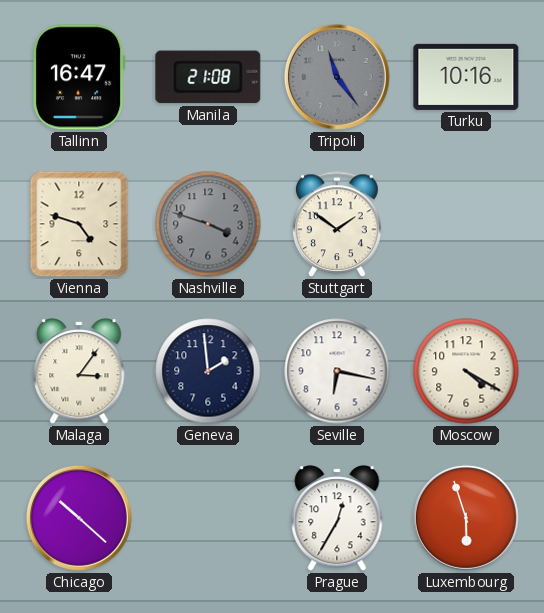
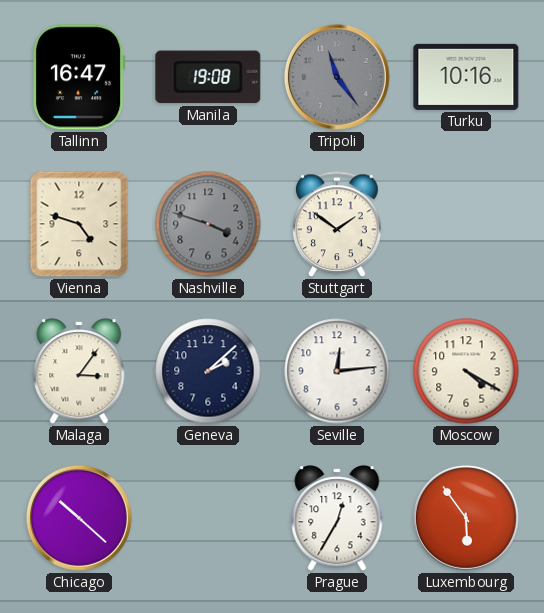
Manila: 21:08 -> 19:08 (208, 77)
Geneva: 1:59 -> 2:08 (208, 371)
Seville: 6:17 -> 12:14 (337, 371)
Luxembourg: 5:57 -> 5:54 (466, 518)
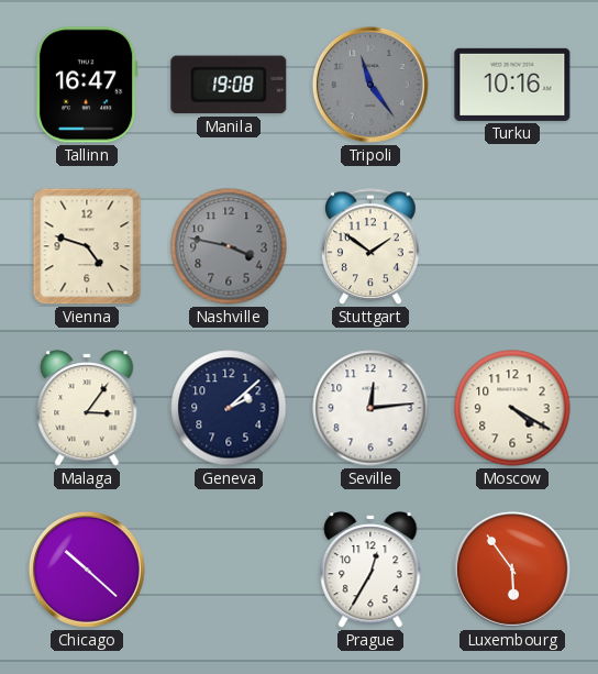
Nashville: 3:48 -> 3:47 (229, 246)
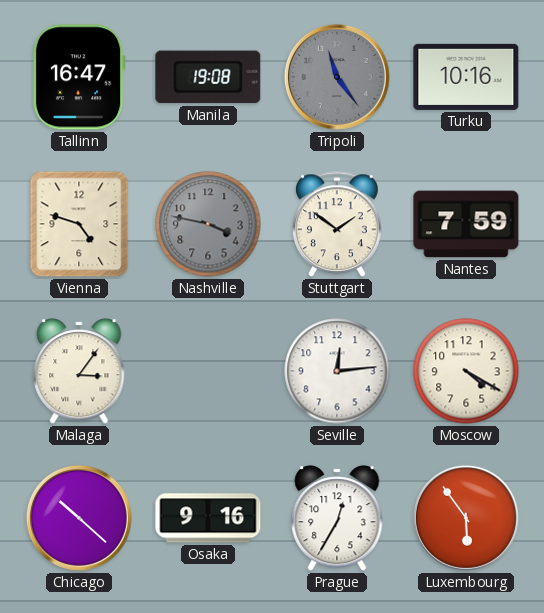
Nantes: none -> 7:59 (466, 224)
Geneva: 2:08 -> none (229, 408)
Osaka: none -> 9:16 (208, 518)
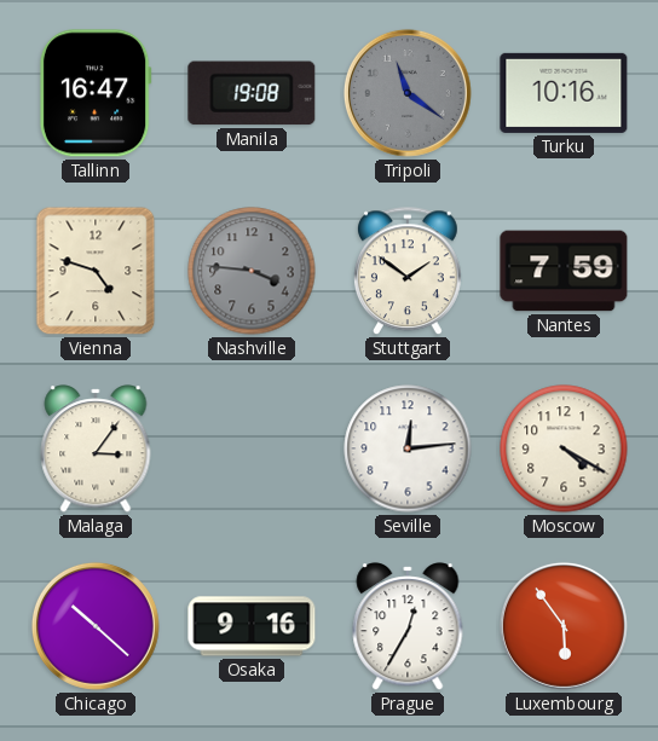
Tripoli: 11:24 -> 11:21 (408, 93)
Nashville: 3:47 -> 3:46 (252, 271)
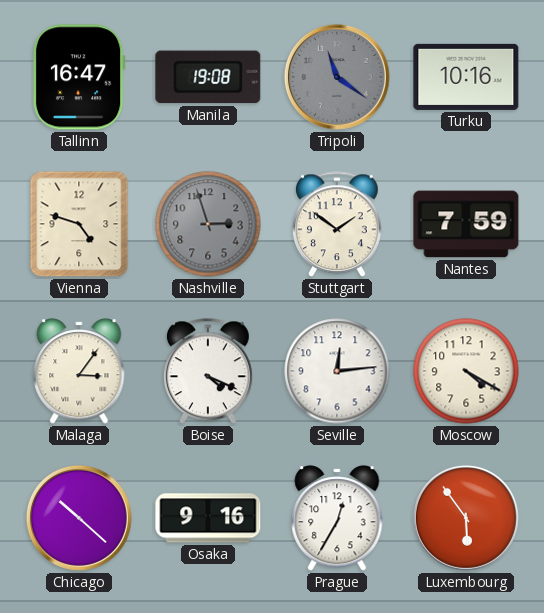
Nashville: 3:46 -> 2:57 (208, 224)
Boise: none -> 4:19 (208, 372)
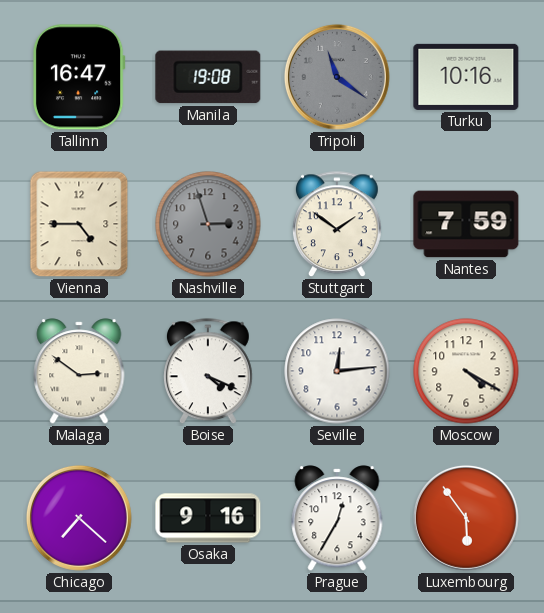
Vienna: 4:48 -> 4:45 (79, 224)
Malaga: 3:06 -> 2:51 (79, 371)
Chicago: 10:22 -> 7:22 (79, 518)
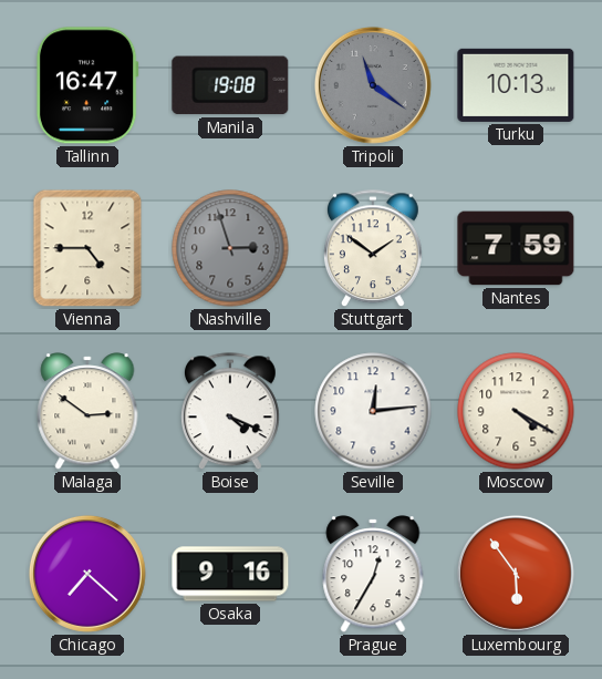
Turku: 10:16 -> 10:13 (516, 85)
